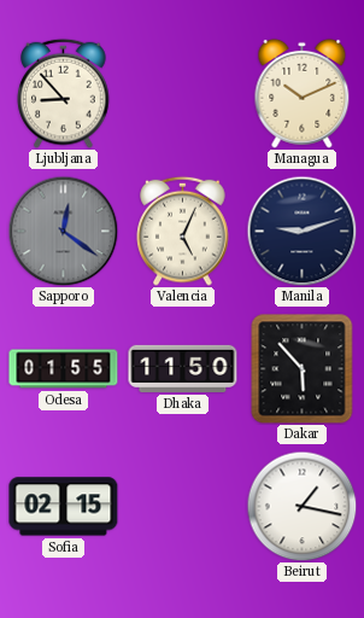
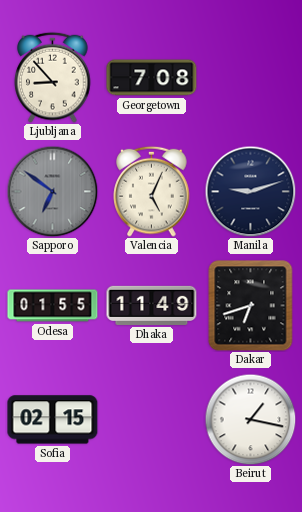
Georgetown: none -> 7:08 (152, 78)
Managua: 10:11 -> none (303, 93)
Sapporo: 12:21 -> 6:51 (52, 191)
Dhaka: 11:50 -> 11:49 (152, 305)
Dakar: 5:53 -> 6:42 (251, 306)
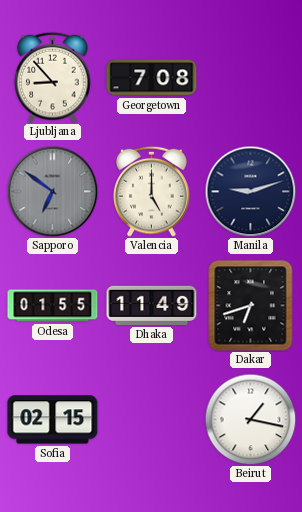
Valencia: 5:04 -> 5:00 (152, 191)
